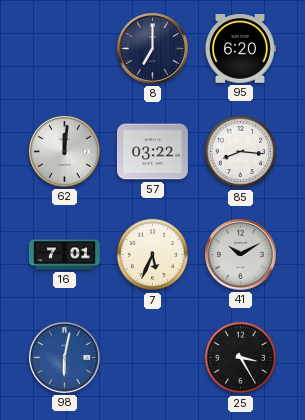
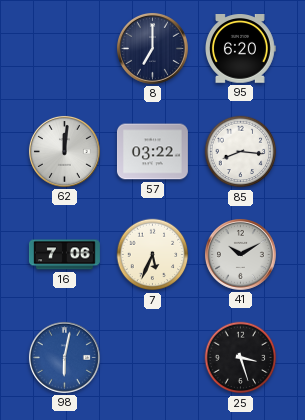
16: 7:01 -> 7:06 (64, 255)
25: 3:25 -> 3:27 (241, 358)
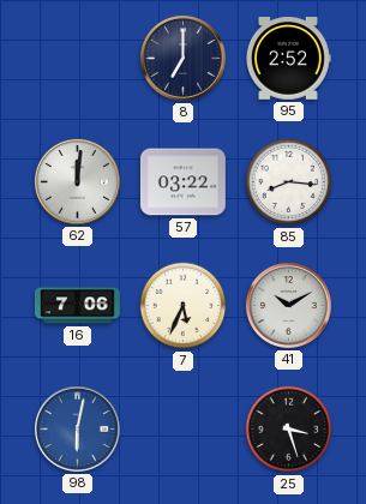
95: 6:20 -> 2:52 (289, 59)
